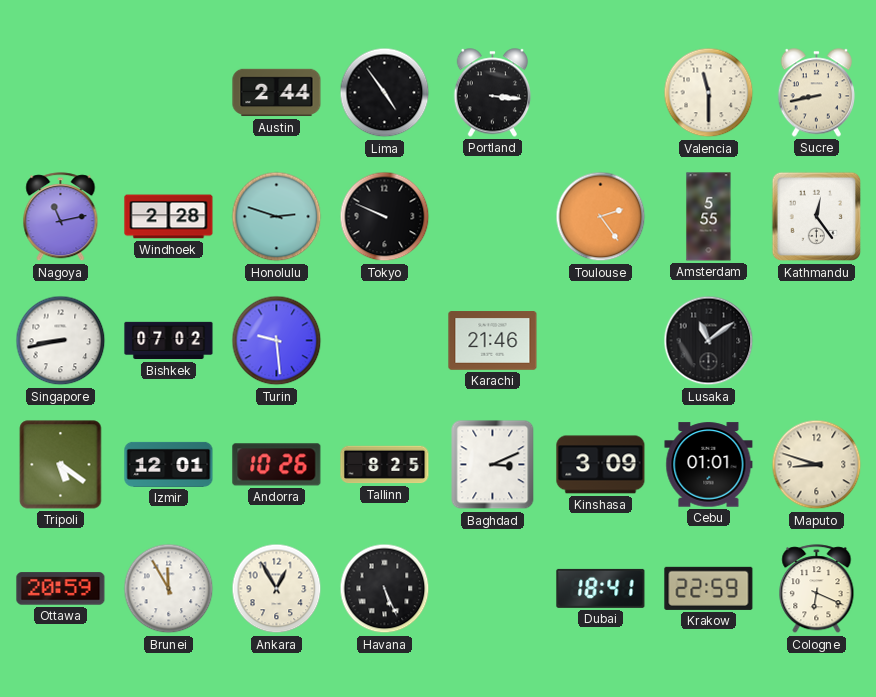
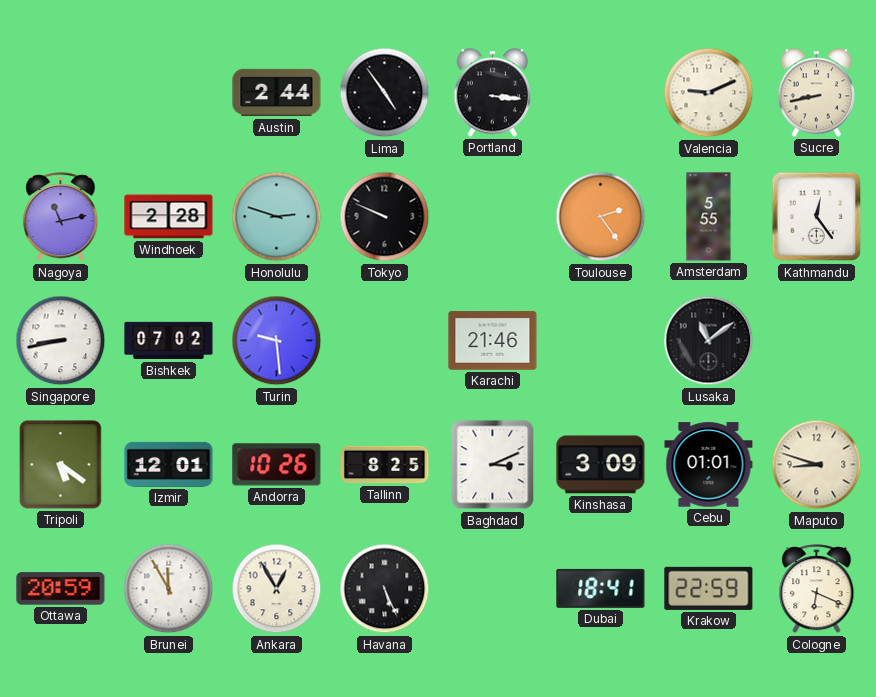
Valencia: 11:30 -> 9:11 (709, 93)
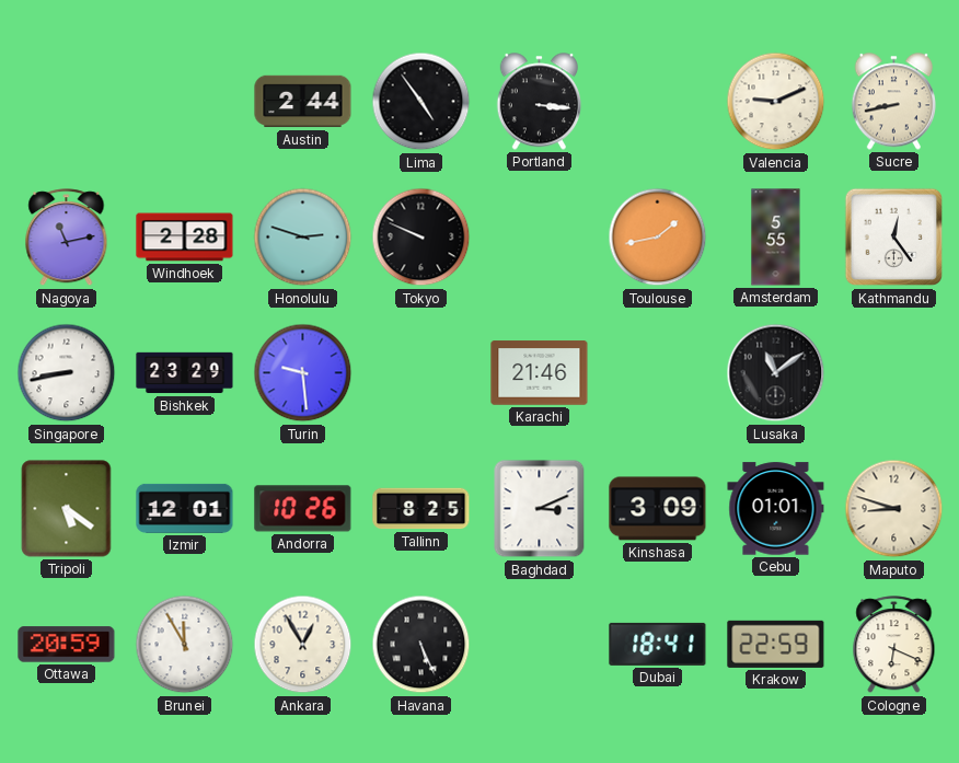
Toulouse: 2:24 -> 1:43 (658, 238)
Bishkek: 07:02 -> 23:29 (185, 373)
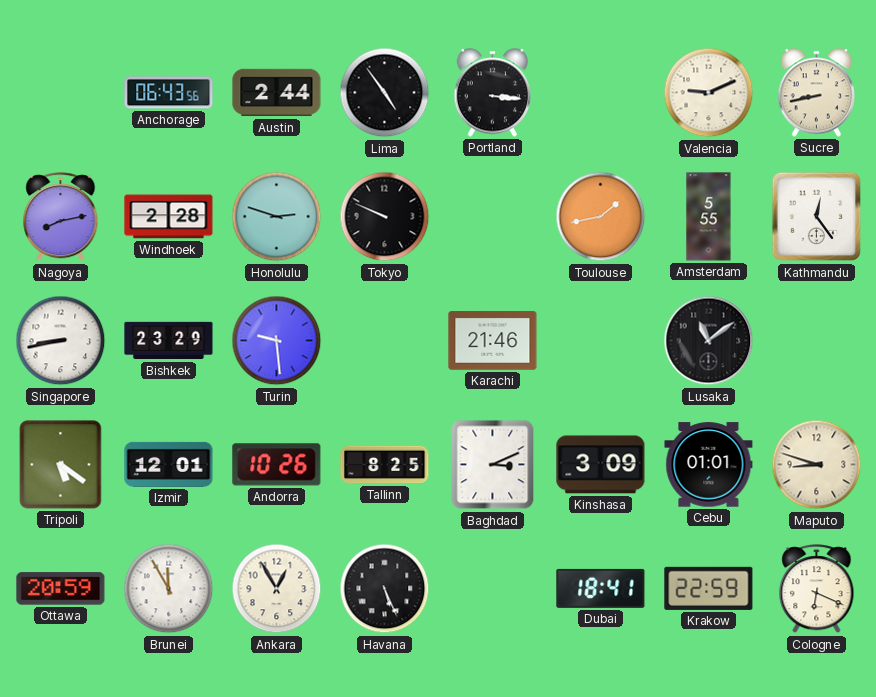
Anchorage: none -> 06:43 (169, 93)
Nagoya: 11:13 -> 8:13 (61, 217)
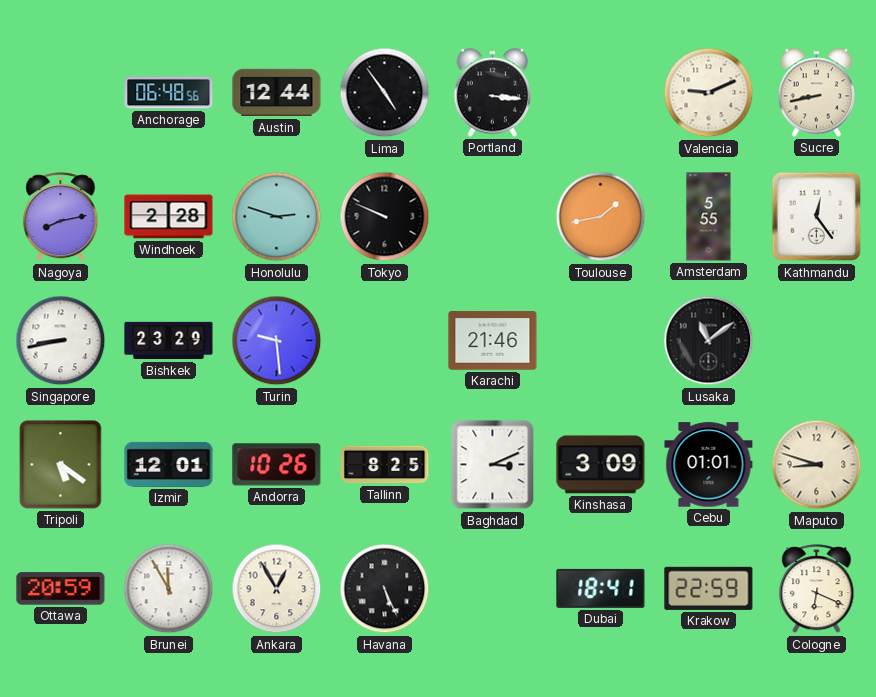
Anchorage: 06:43 -> 06:48 (169, 93)
Austin: 2:44 -> 12:44 (277, 93)
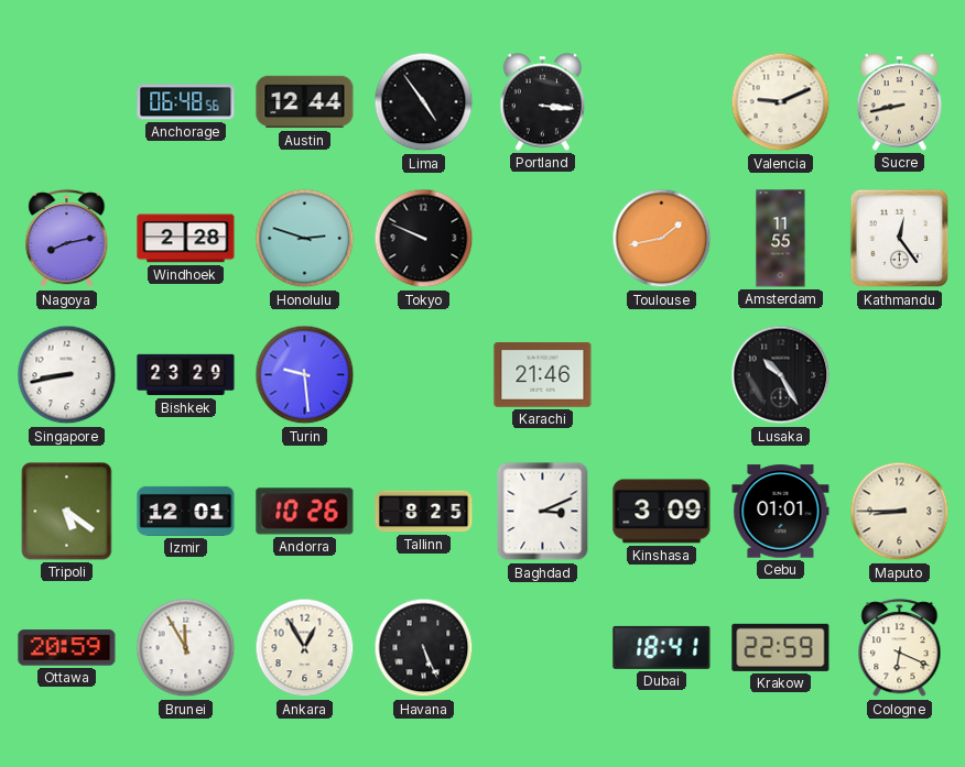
Amsterdam: 5:55 -> 11:55 (781, 239)
Lusaka: 11:09 -> 10:25 (781, 375)
Maputo: 8:48 -> 8:45 (900, 512)
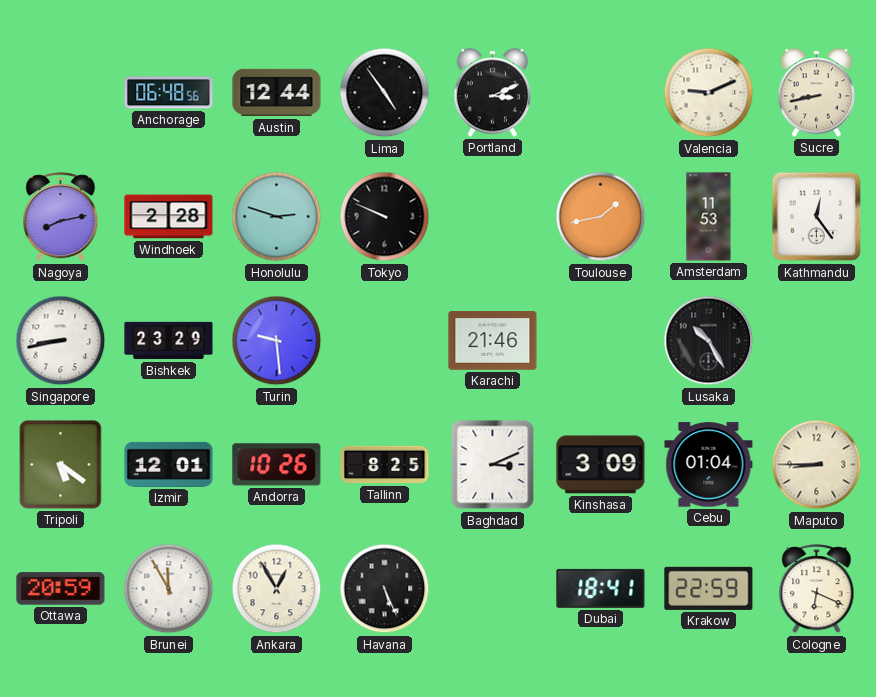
Portland: 3:16 -> 3:11 (493, 93)
Amsterdam: 11:55 -> 11:53 (709, 217)
Cebu: 01:01 -> 01:04 (709, 465)
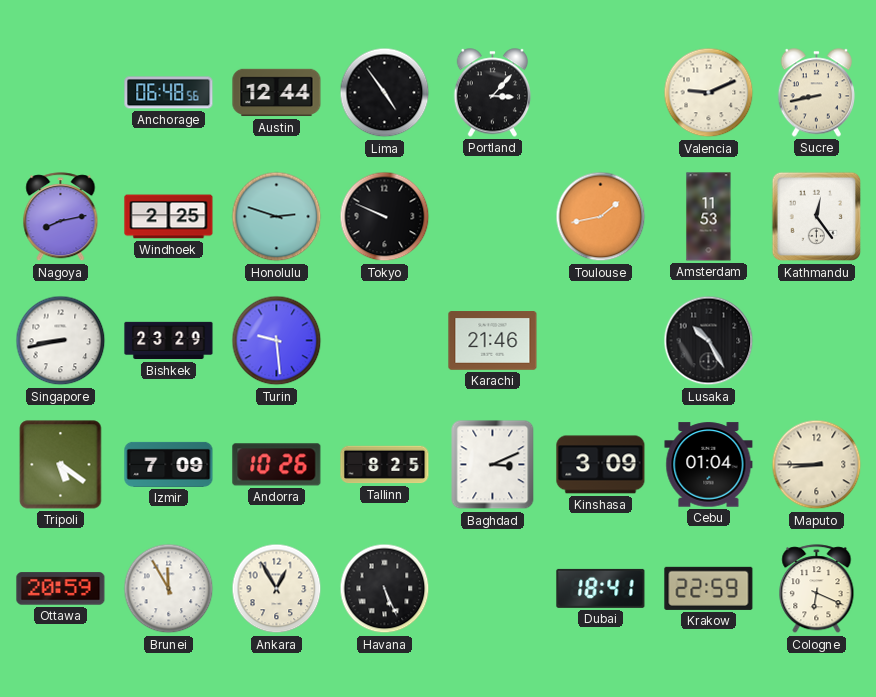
Portland: 3:11 -> 3:07 (493, 93)
Windhoek: 2:28 -> 2:25 (169, 217)
Izmir: 12:01 -> 7:09 (169, 464)
